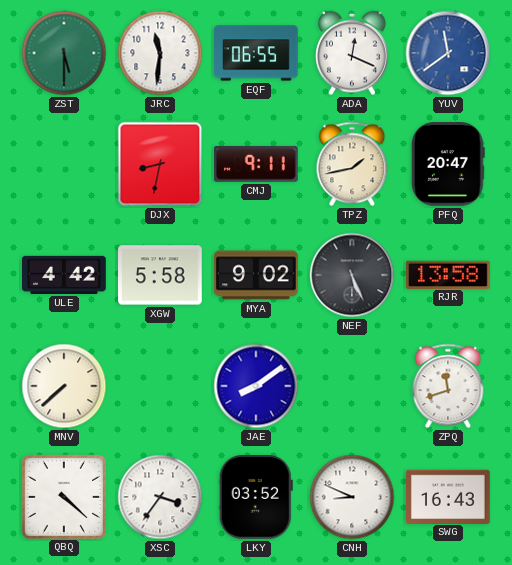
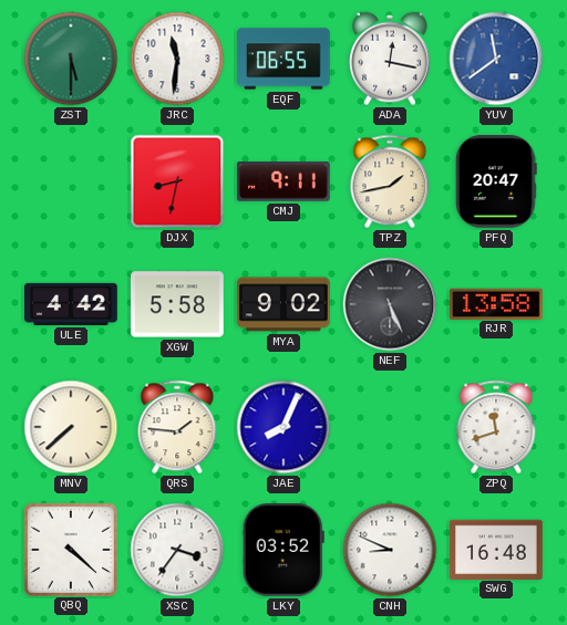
ADA: 12:19 -> 12:17 (391, 59)
QRS: none -> 1:46 (177, 427)
JAE: 8:09 -> 8:04 (283, 427)
SWG: 16:43 -> 16:48 (496, 549)
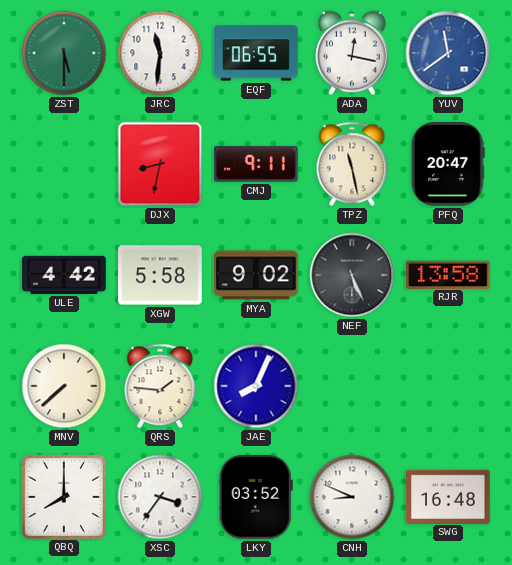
TPZ: 1:43 -> 11:28 (352, 164)
ZPQ: 11:42 -> none (496, 427)
QBQ: 4:22 -> 8:00 (63, 496)
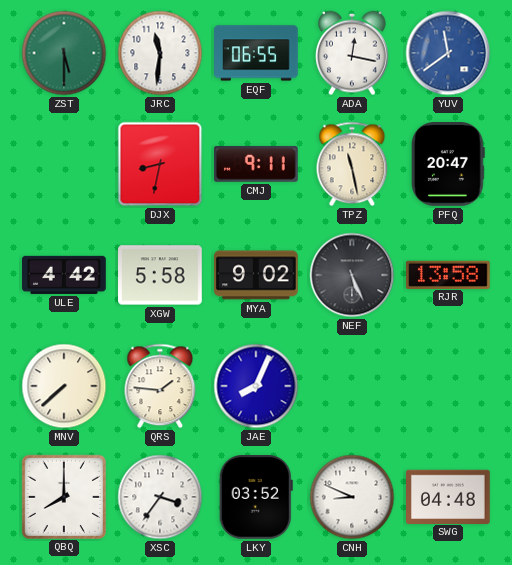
SWG: 16:48 -> 04:48 (448, 496)
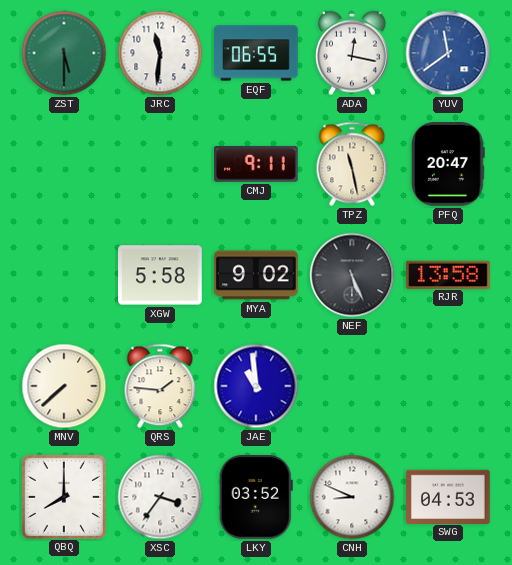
DJX: 8:32 -> none (160, 164)
ULE: 4:42 -> none (65, 275)
JAE: 8:04 -> 10:59 (256, 386)
SWG: 04:48 -> 04:53 (448, 496)
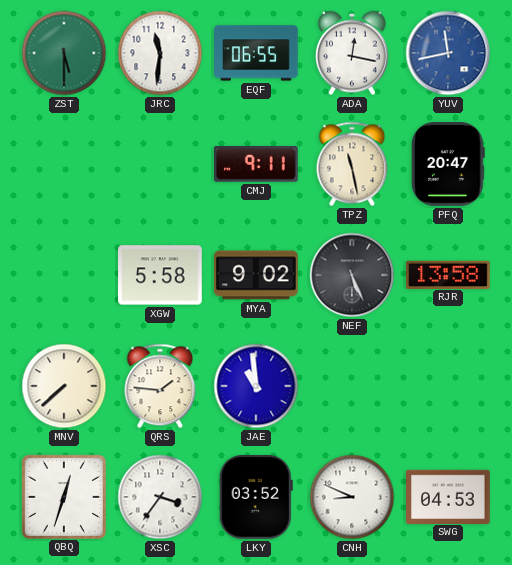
YUV: 11:39 -> 11:43 (448, 53)
QBQ: 8:00 -> 12:33 (63, 496)
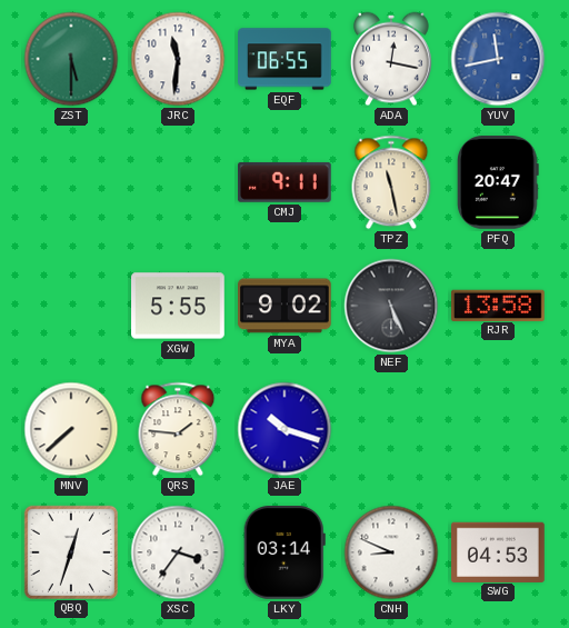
XGW: 5:58 -> 5:55 (178, 306)
JAE: 10:59 -> 10:18 (284, 429)
LKY: 03:52 -> 03:14 (284, 554)
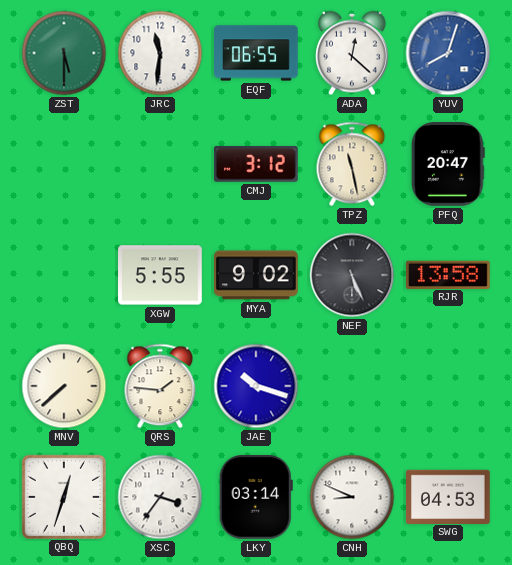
ADA: 12:17 -> 12:22 (353, 53)
YUV: 11:43 -> 8:03 (448, 53)
CMJ: 9:11 -> 3:12 (257, 164)
